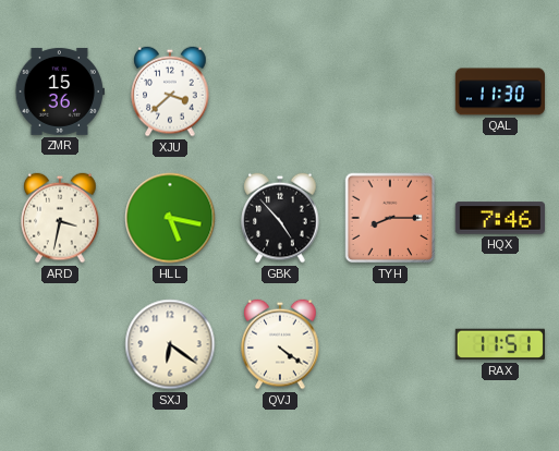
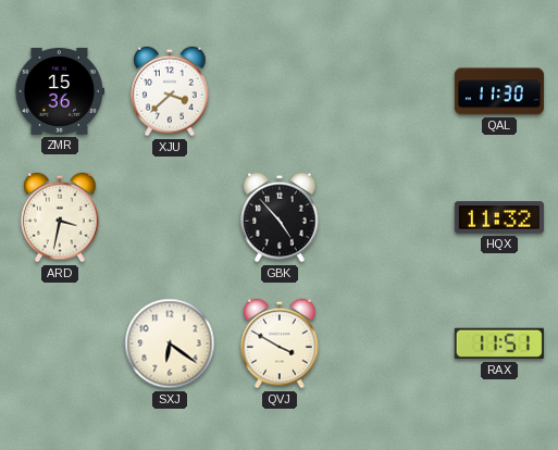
HLL: 5:17 -> none (170, 218)
TYH: 8:15 -> none (390, 218)
HQX: 7:46 -> 11:32 (499, 217)
QVJ: 4:21 -> 3:50 (280, 343)
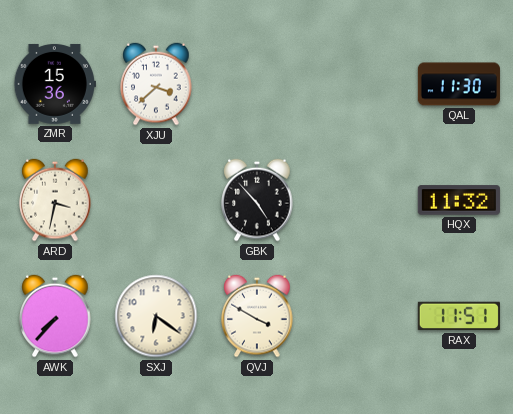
AWK: none -> 7:37 (55, 316)
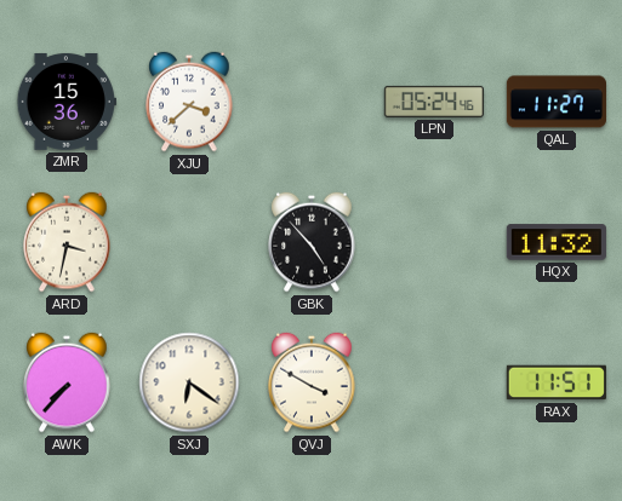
LPN: none -> 05:24 (434, 102)
QAL: 11:30 -> 11:27 (557, 102)
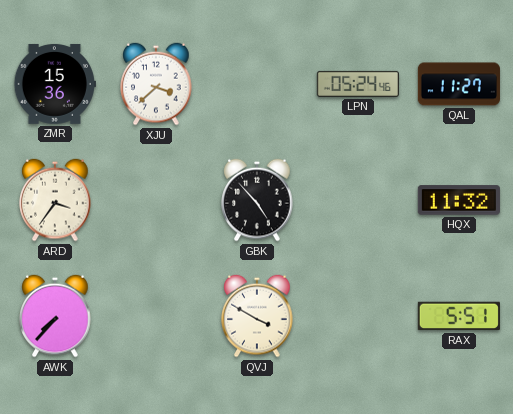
ARD: 3:32 -> 3:36 (55, 200)
SXJ: 6:21 -> none (189, 382)
RAX: 11:51 -> 5:51 (459, 316)
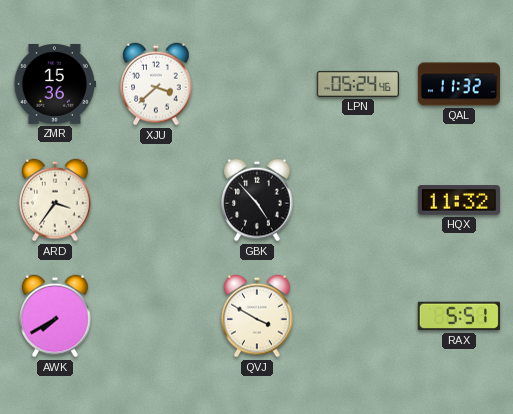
QAL: 11:27 -> 11:32 (459, 84)
AWK: 7:37 -> 7:40 (55, 316)
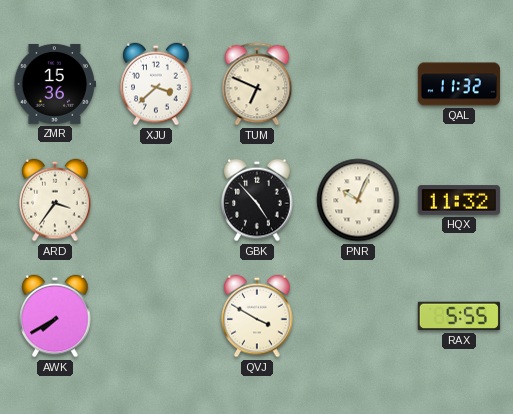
TUM: none -> 6:49 (257, 84)
LPN: 05:24 -> none (358, 84)
PNR: none -> 10:04 (358, 200)
RAX: 5:51 -> 5:55 (459, 316)
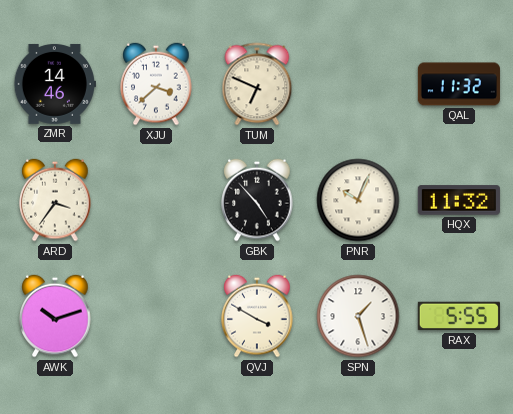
ZMR: 15:36 -> 14:46 (55, 84)
AWK: 7:40 -> 10:12 (55, 316)
SPN: none -> 1:27 (358, 316)
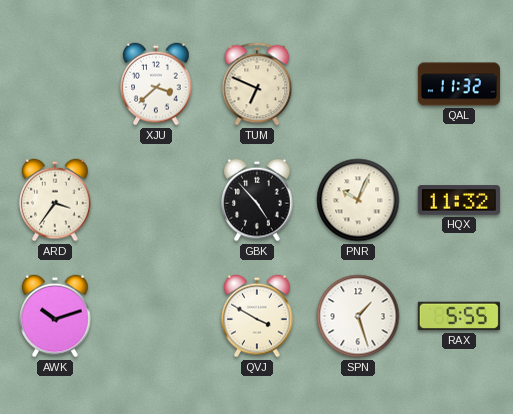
ZMR: 14:46 -> none (55, 84)
